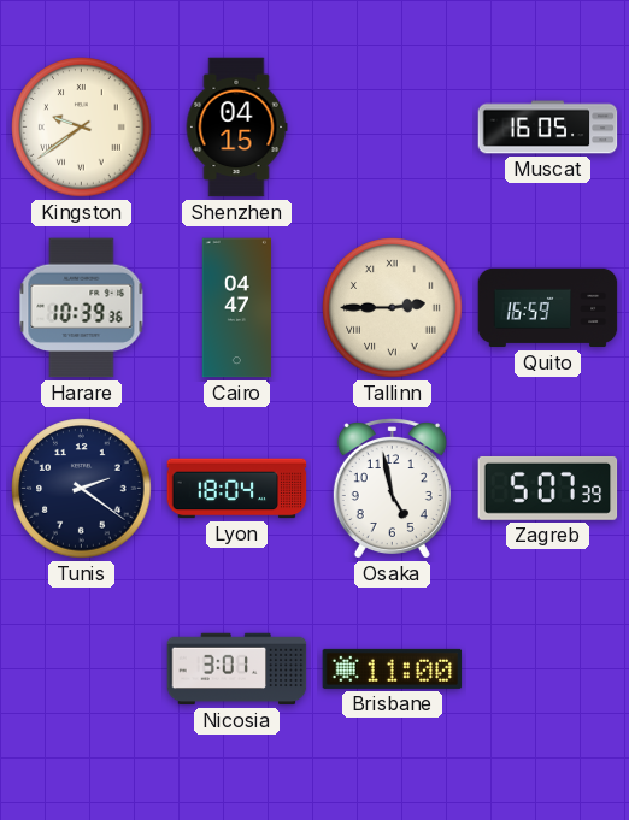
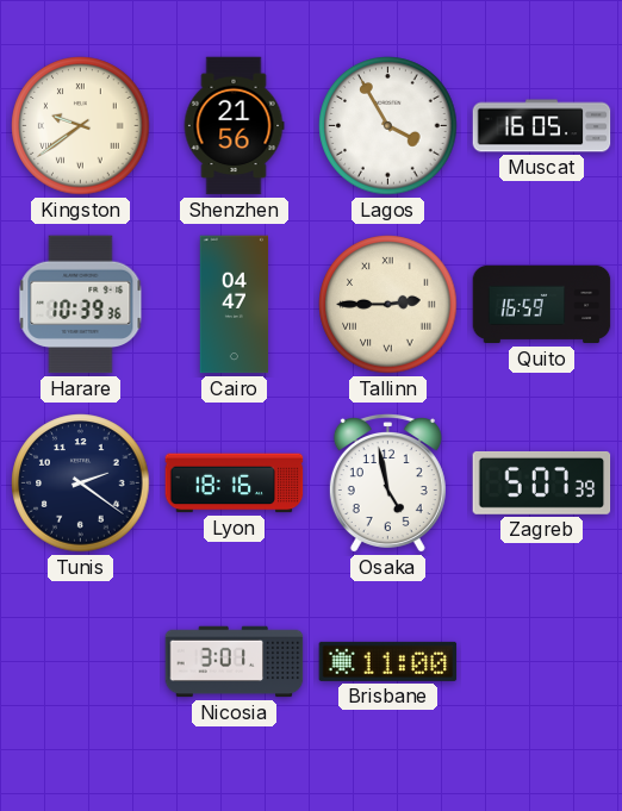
Shenzhen: 04:15 -> 21:56 (234, 126)
Lagos: none -> 3:55 (388, 126)
Lyon: 18:04 -> 18:16 (235, 484)
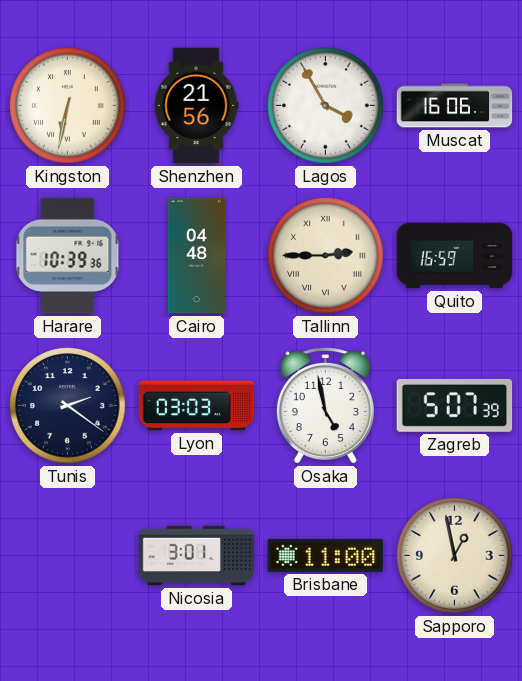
Kingston: 9:39 -> 6:32 (68, 106)
Muscat: 16:05 -> 16:06 (455, 106)
Cairo: 04:47 -> 04:48 (197, 256)
Lyon: 18:16 -> 03:03 (197, 406)
Sapporo: none -> 12:58 (455, 556)
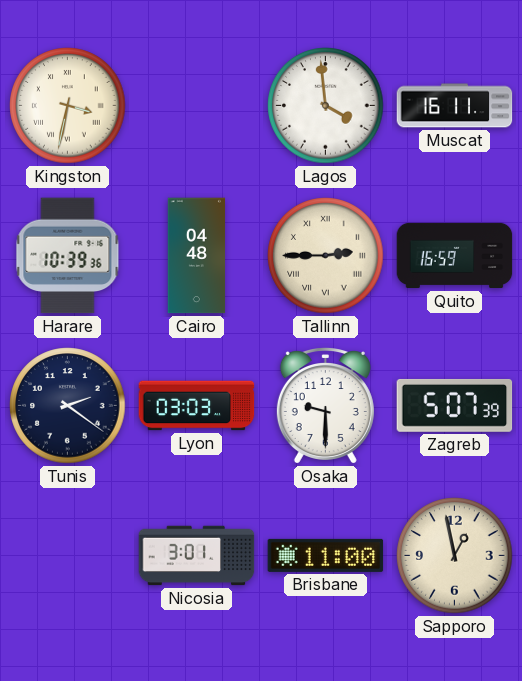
Kingston: 6:32 -> 3:32 (68, 106)
Shenzhen: 21:56 -> none (196, 106)
Lagos: 3:55 -> 3:59 (326, 106)
Muscat: 16:06 -> 16:11 (455, 106)
Osaka: 4:58 -> 9:30 (325, 406)
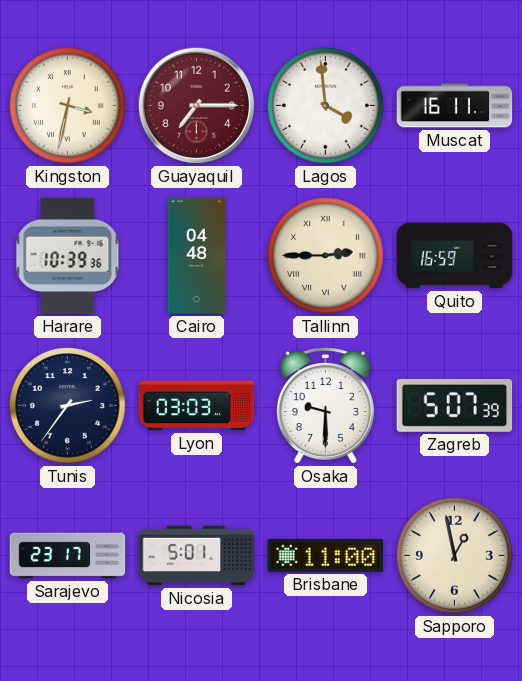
Guayaquil: none -> 7:15 (196, 105)
Tunis: 2:21 -> 2:36 (68, 406)
Sarajevo: none -> 23:17 (68, 556)
Nicosia: 3:01 -> 5:01 (197, 556)
